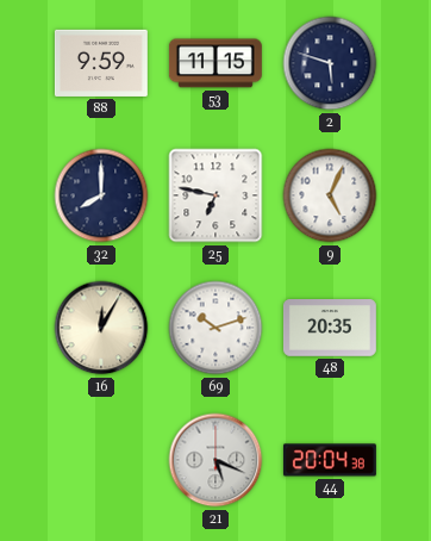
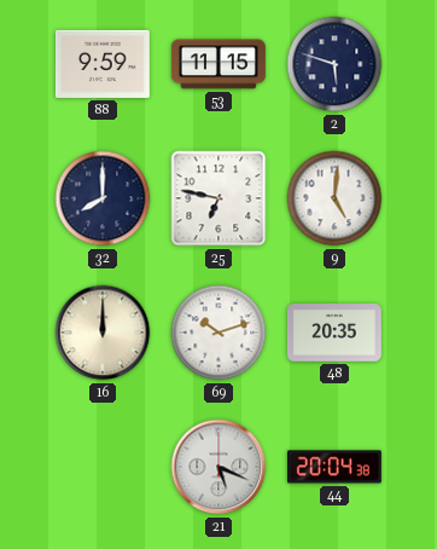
9: 5:04 -> 5:01 (334, 198)
16: 12:05 -> 12:00 (103, 333)
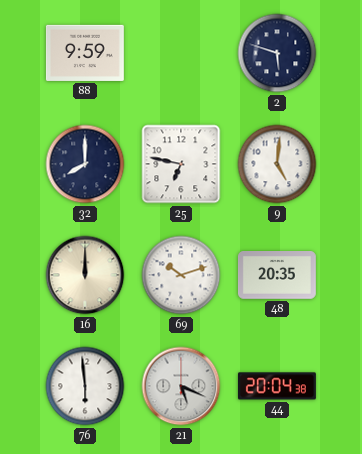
53: 11:15 -> none (218, 64)
76: none -> 5:59 (85, 386)
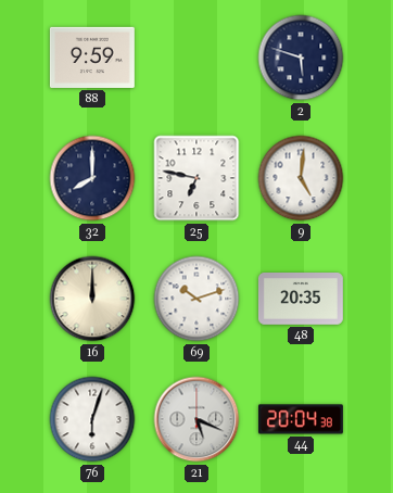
76: 5:59 -> 6:03 (92, 419)
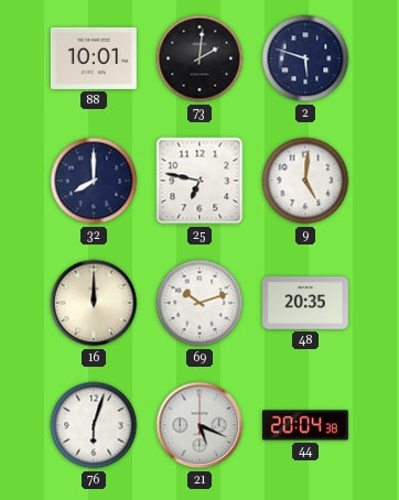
88: 9:59 -> 10:01 (94, 58)
73: none -> 2:01 (199, 58)
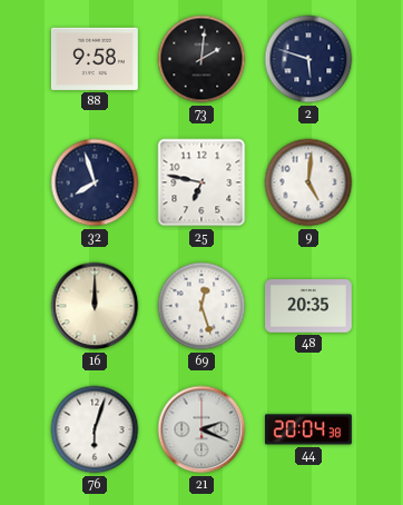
88: 10:01 -> 9:58 (95, 59)
32: 8:00 -> 7:57 (95, 182)
69: 10:12 -> 12:27 (202, 306)
21: 5:19 -> 2:19 (202, 429)
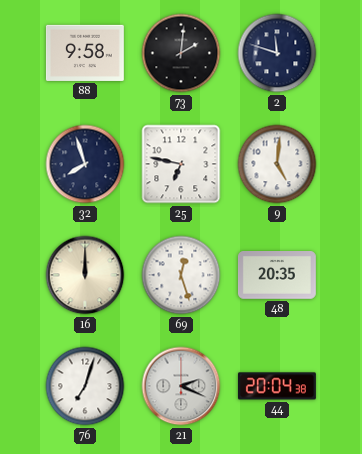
2: 5:48 -> 11:48 (277, 53)
76: 6:03 -> 7:03 (85, 386)
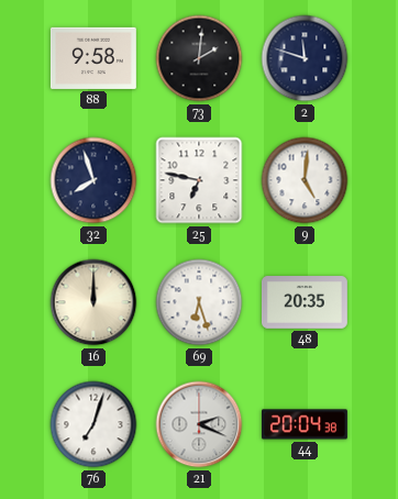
69: 12:27 -> 6:27 (199, 302)
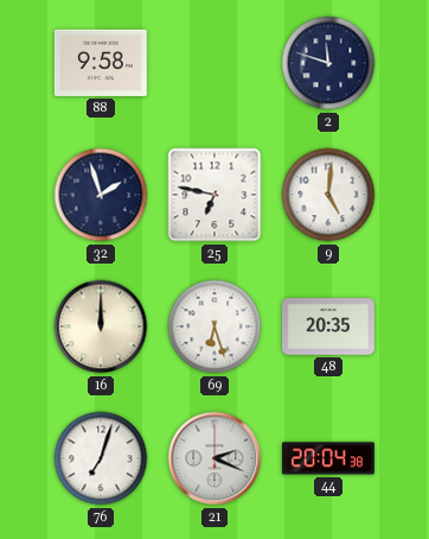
73: 2:01 -> none (199, 58)
32: 7:57 -> 1:57 (101, 195)
